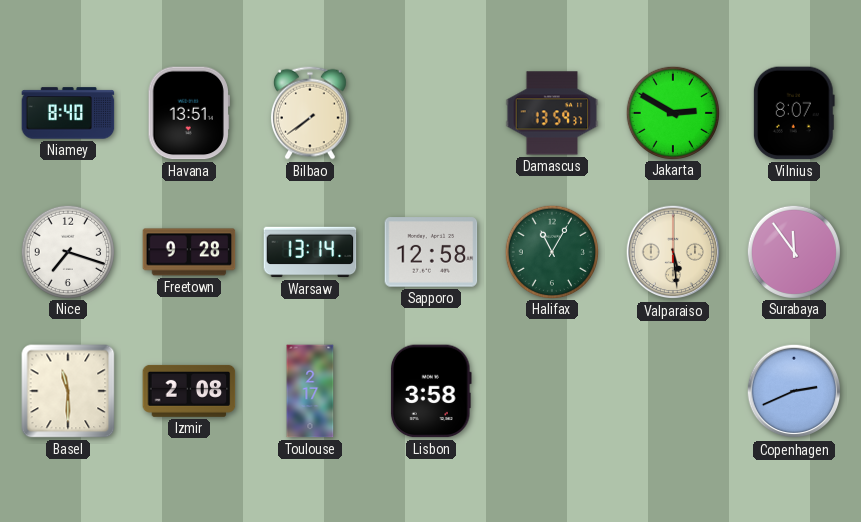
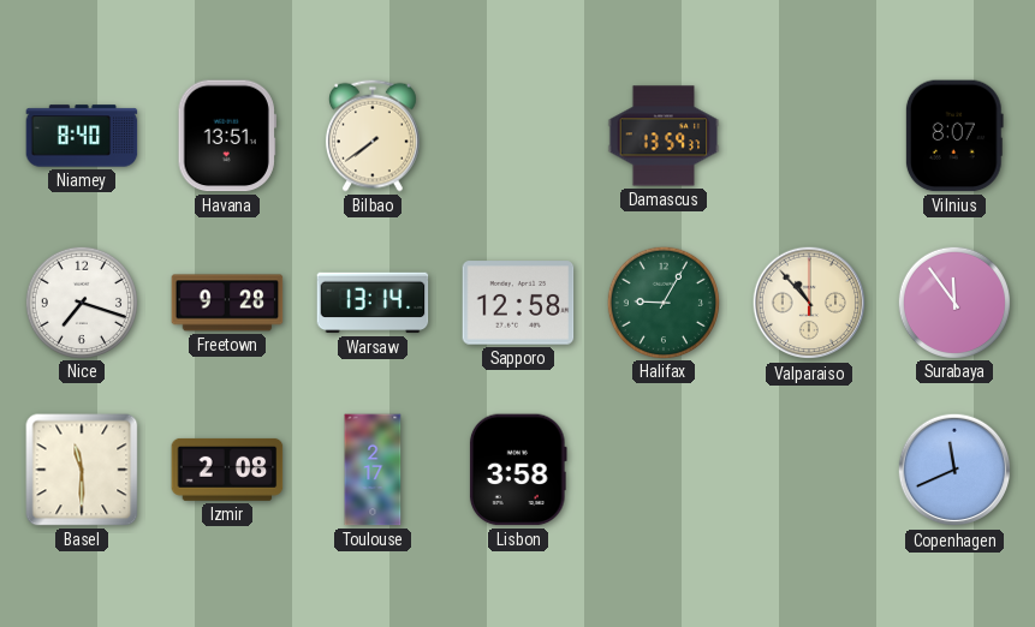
Jakarta: 2:50 -> none (672, 112)
Halifax: 11:05 -> 9:05 (662, 301)
Valparaiso: 5:29 -> 10:53 (809, 303)
Copenhagen: 2:41 -> 11:41 (954, 470)
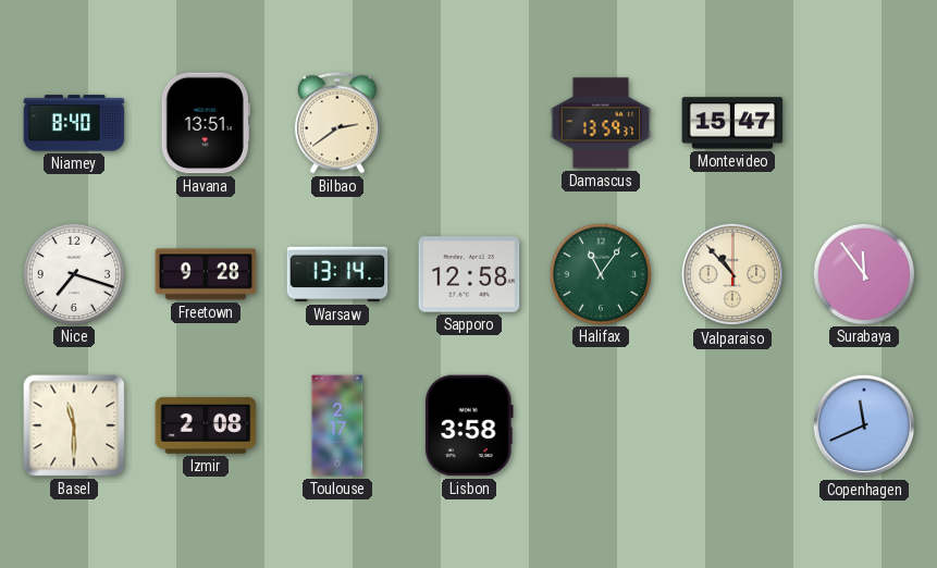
Bilbao: 7:39 -> 2:39 (337, 123)
Montevideo: none -> 15:47 (732, 123)
Vilnius: 8:07 -> none (954, 136)
Halifax: 9:05 -> 11:06 (600, 273)
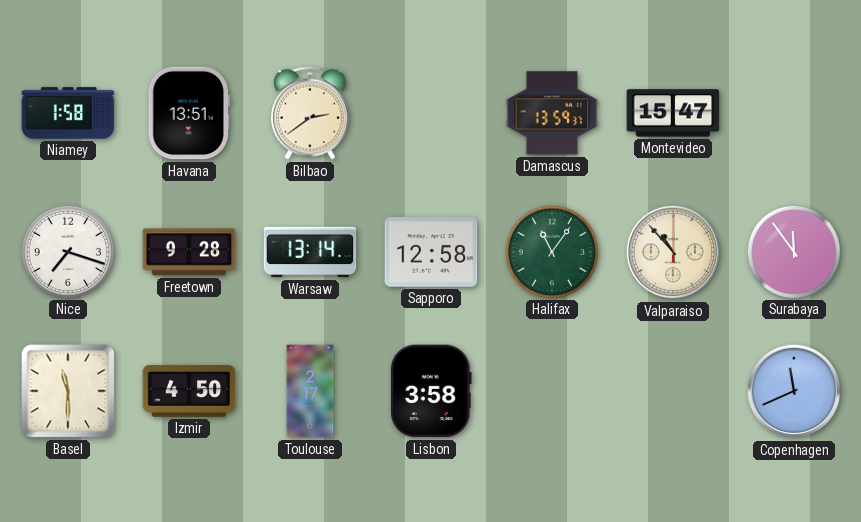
Niamey: 8:40 -> 1:58 (68, 113)
Izmir: 2:08 -> 4:50 (189, 391)
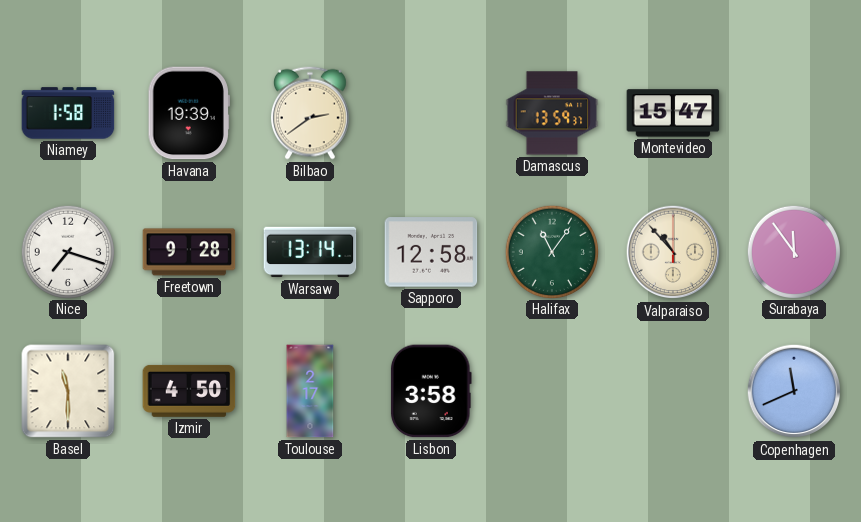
Havana: 13:51 -> 19:39 (189, 113)
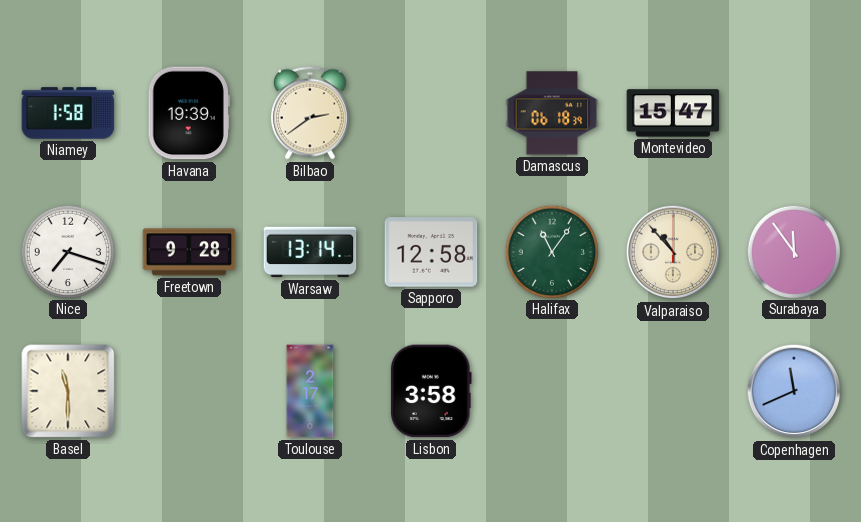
Damascus: 13:59 -> 06:18 (552, 113)
Izmir: 4:50 -> none (189, 391)
